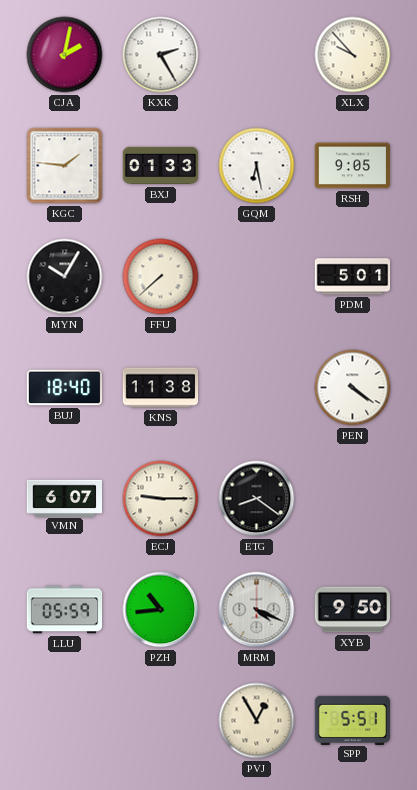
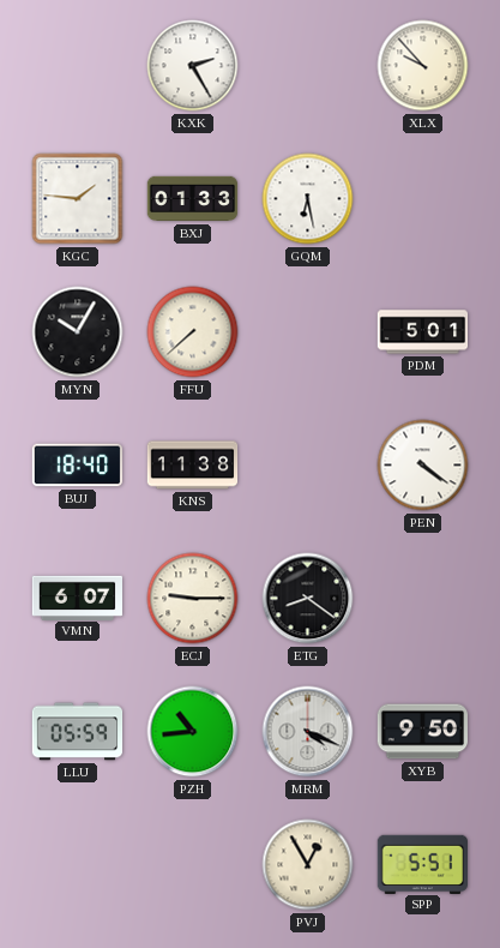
CJA: 2:02 -> none (65, 55)
RSH: 9:05 -> none (353, 166)
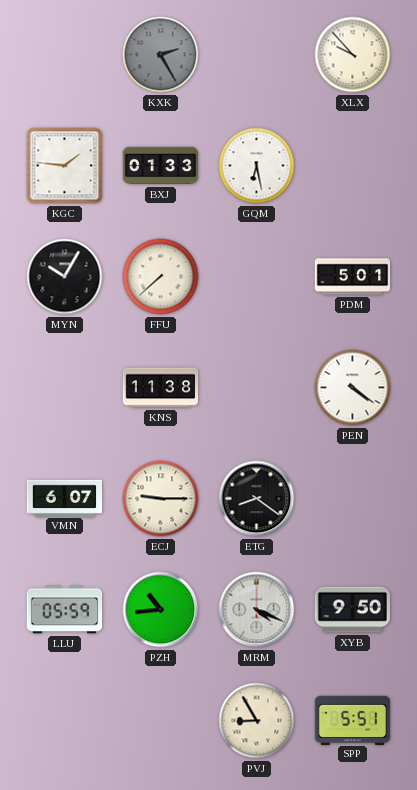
KXK dial: white -> grey (161, 55)
BUJ: 18:40 -> none (78, 466)
PVJ: 12:55 -> 8:55 (257, 721)
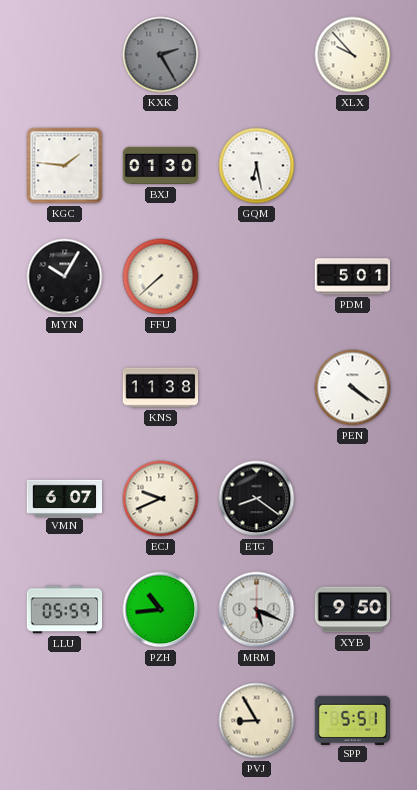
BXJ: 01:33 -> 01:30 (161, 166)
ECJ: 9:15 -> 9:41 (161, 499)
MRM: 4:19 -> 5:19 (257, 610)
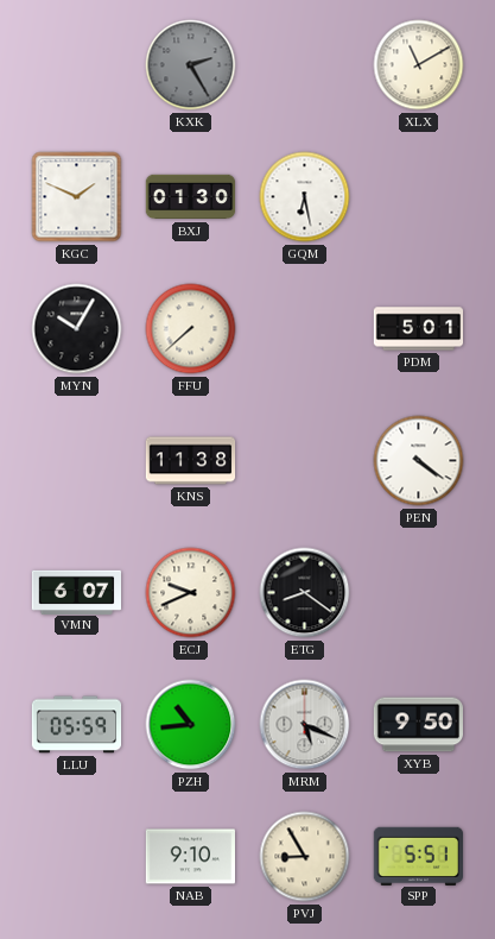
XLX: 9:53 -> 11:10 (419, 65)
KGC: 1:46 -> 1:49 (77, 197)
NAB: none -> 9:10 (191, 857)
